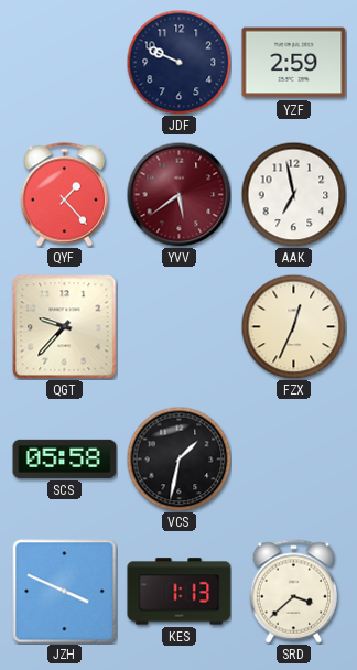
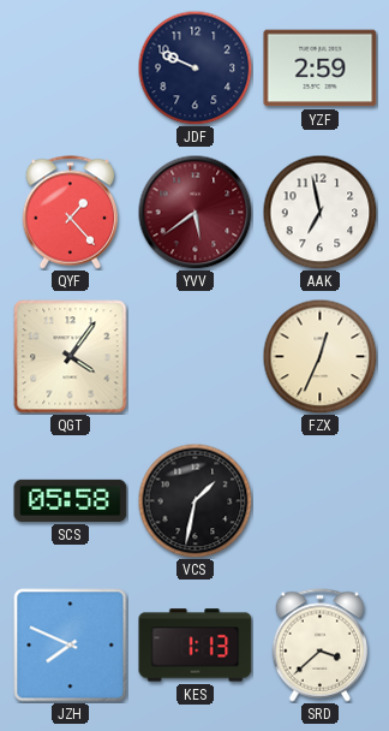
QGT: 9:37 -> 4:06 (71, 357)
JZH: 3:49 -> 7:49 (71, 646)
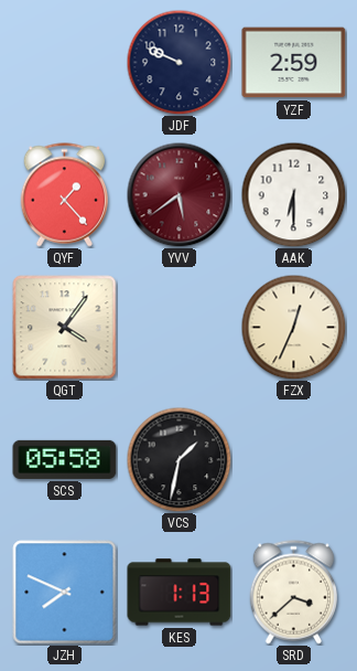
AAK: 6:58 -> 6:30 (293, 194)
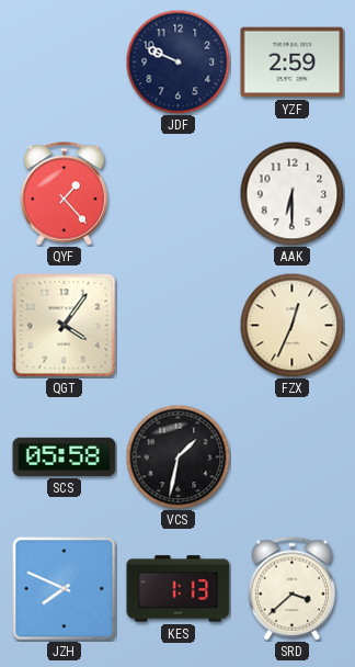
YVV: 5:39 -> none (178, 194)
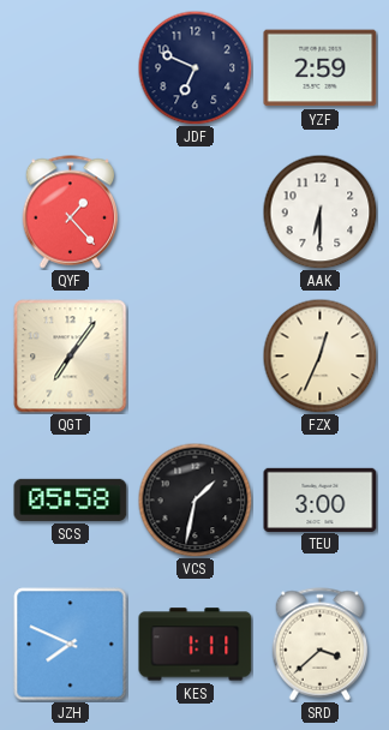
JDF: 9:49 -> 6:49 (194, 67)
QGT: 4:06 -> 7:06 (71, 357)
TEU: none -> 3:00 (321, 499)
KES: 1:13 -> 1:11 (196, 645)
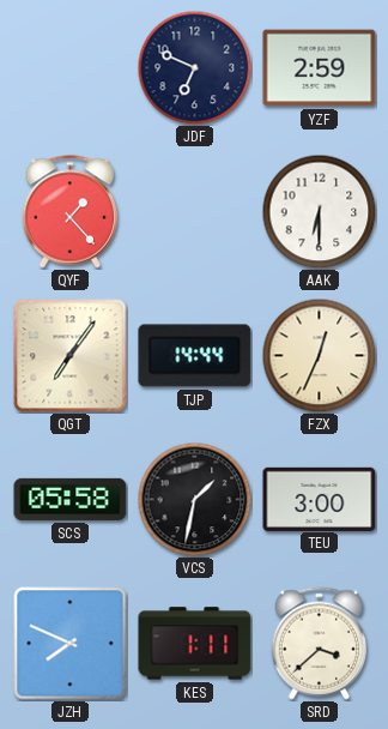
TJP: none -> 14:44 (195, 356)
